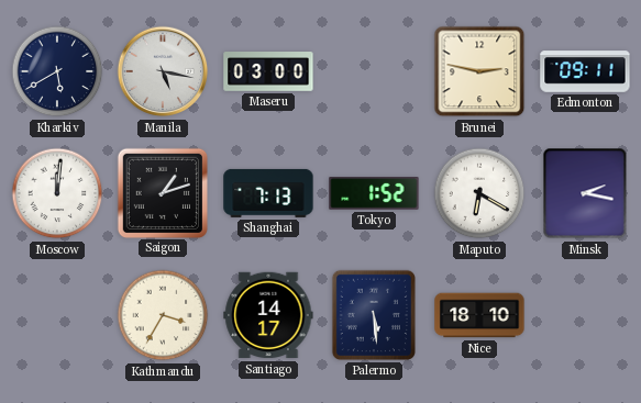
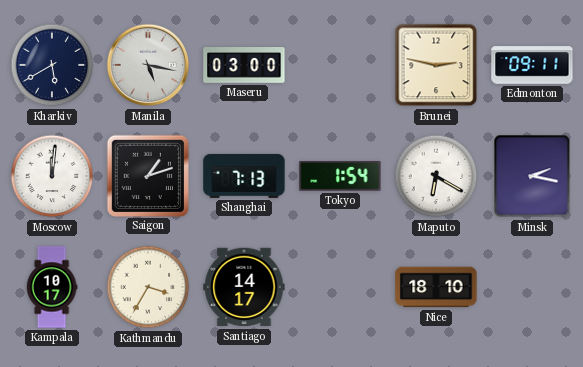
Tokyo: 1:52 -> 1:54 (340, 176)
Kampala: none -> 10:17 (52, 287)
Palermo: 5:29 -> none (374, 315)
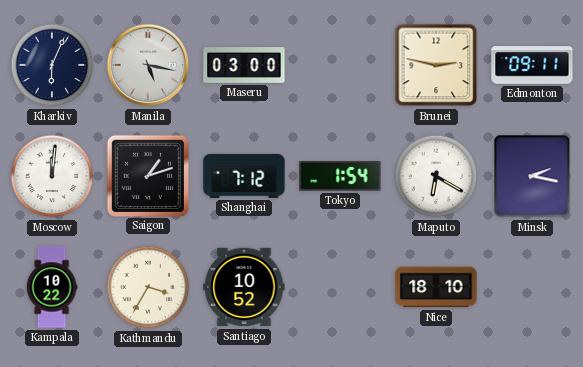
Kharkiv: 5:40 -> 6:04 (52, 65)
Shanghai: 7:13 -> 7:12 (244, 176)
Kampala: 10:17 -> 10:22 (52, 287)
Santiago: 14:17 -> 10:52 (244, 287)
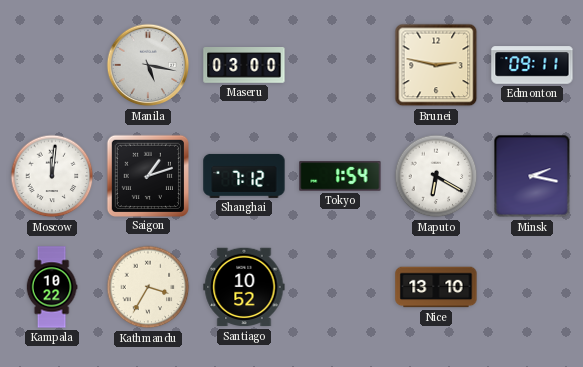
Kharkiv: 6:04 -> none (52, 65)
Nice: 18:10 -> 13:10 (436, 287)
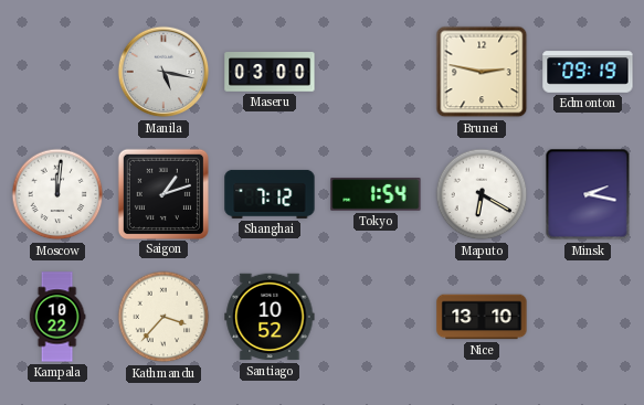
Edmonton: 09:11 -> 09:19 (588, 72)
Kathmandu: 3:35 -> 3:37 (163, 317)
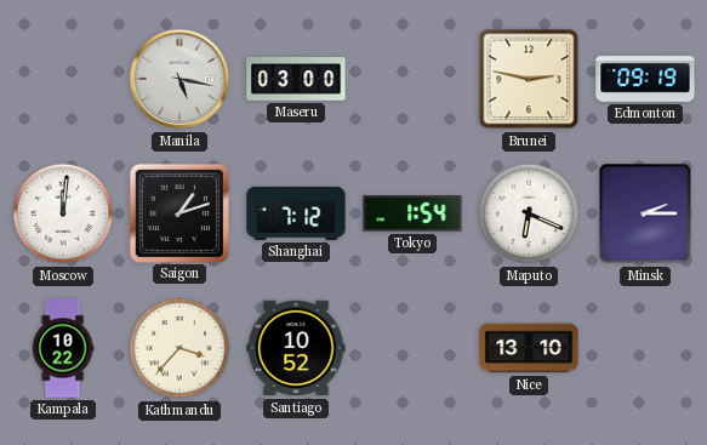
Maputo: 6:20 -> 6:19 (529, 213)
Minsk: 2:17 -> 2:15 (645, 213)
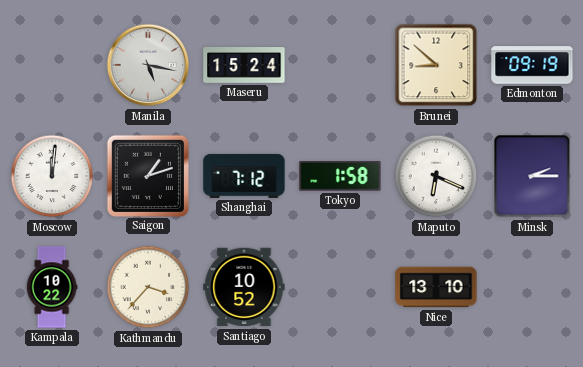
Maseru: 03:00 -> 15:24 (244, 65)
Brunei: 2:47 -> 8:52 (436, 65)
Tokyo: 1:54 -> 1:58 (340, 176)
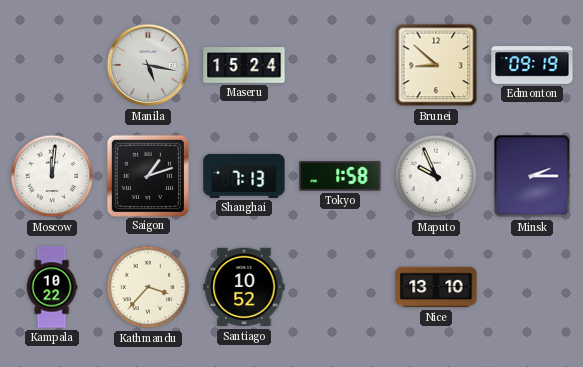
Shanghai: 7:12 -> 7:13 (244, 176)
Maputo: 6:19 -> 9:56 (436, 176)
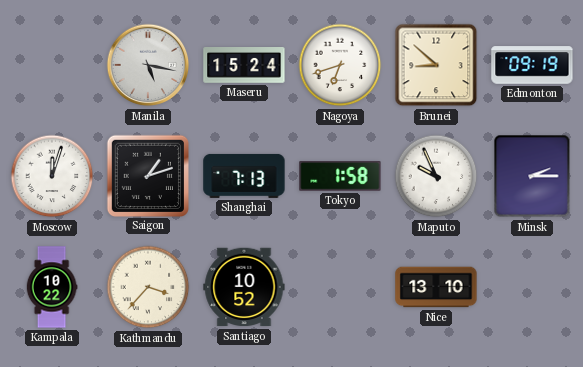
Nagoya: none -> 6:42 (340, 65)
Moscow: 12:01 -> 12:03 (52, 176)
